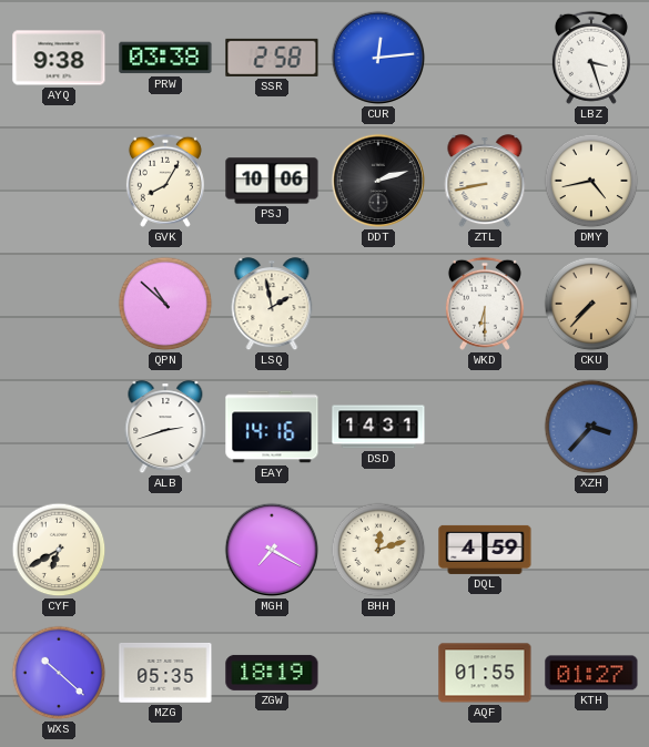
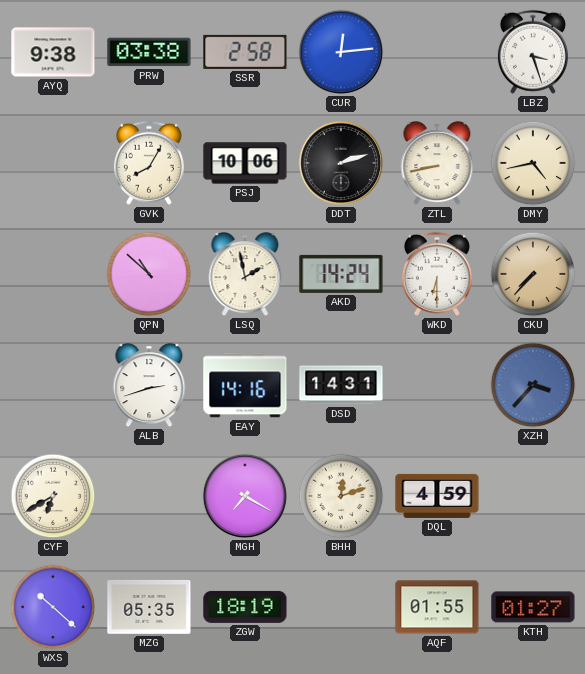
AKD: none -> 14:24 (341, 274)
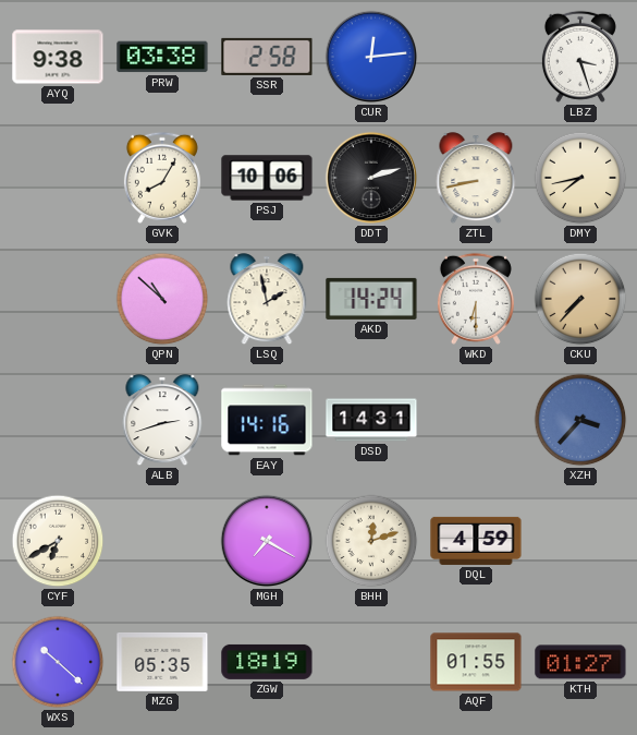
DMY: 4:43 -> 7:43 (580, 178)
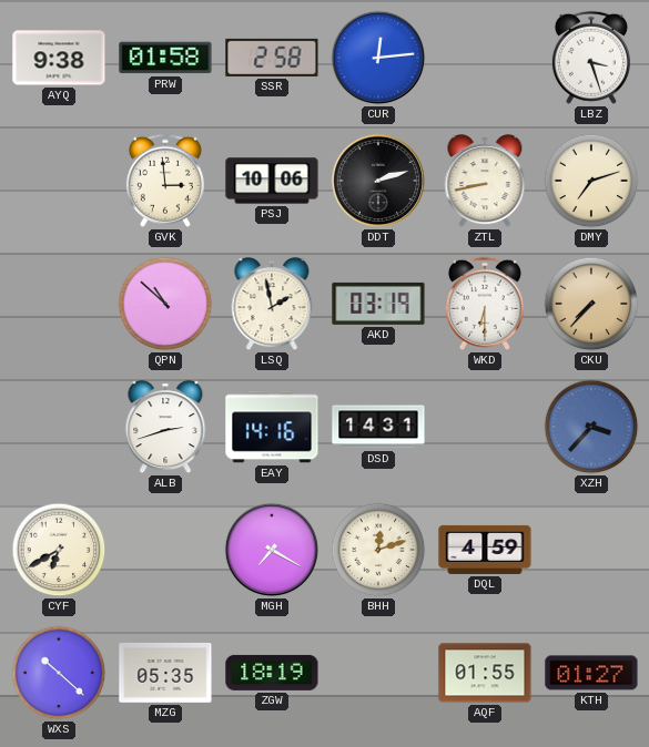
PRW: 03:38 -> 01:58 (165, 58)
GVK: 8:05 -> 2:59 (165, 181)
DMY: 7:43 -> 7:12 (591, 181)
AKD: 14:24 -> 03:19 (378, 304)
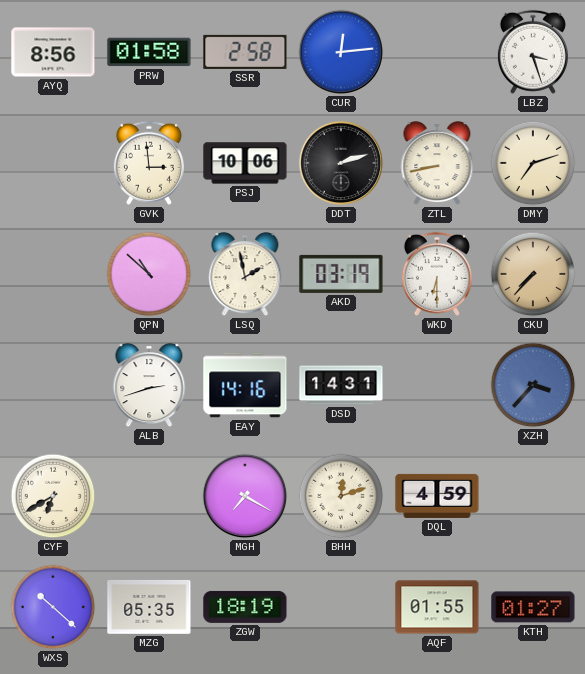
AYQ: 9:38 -> 8:56 (53, 52)
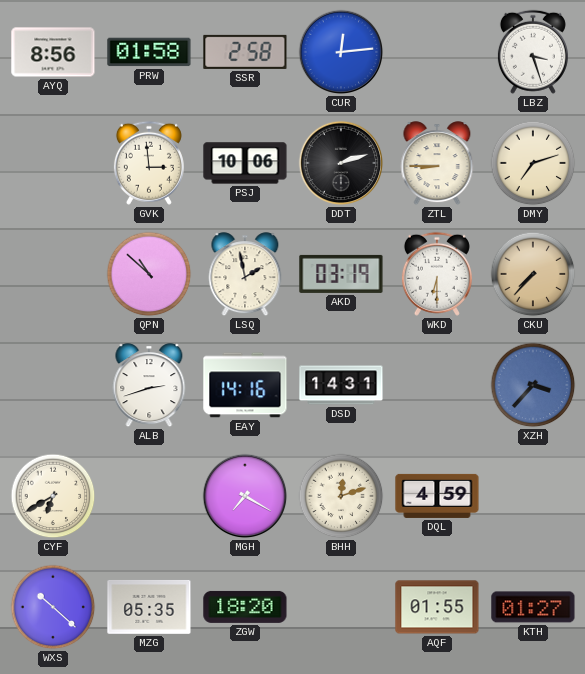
ZTL: 8:43 -> 8:45 (437, 164)
ZGW: 18:19 -> 18:20 (245, 607)
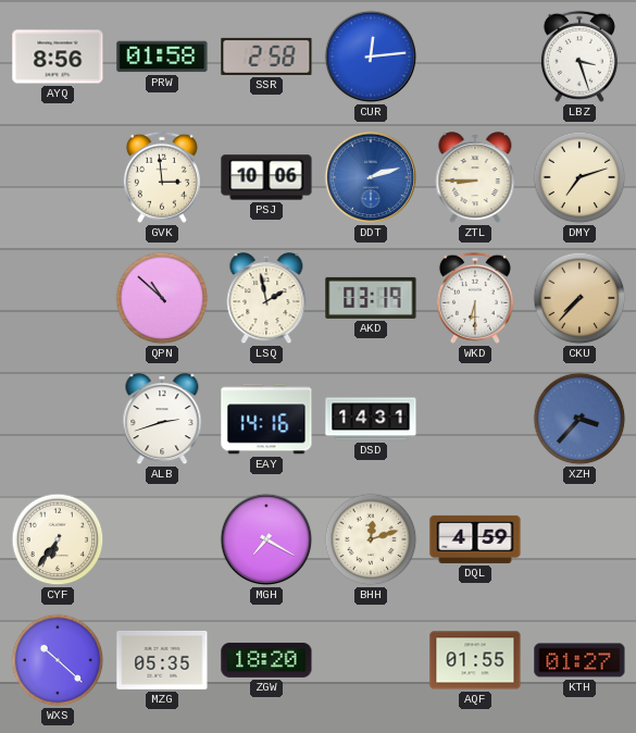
DDT dial: black -> blue (371, 177)
CYF: 6:40 -> 6:36 (58, 539)
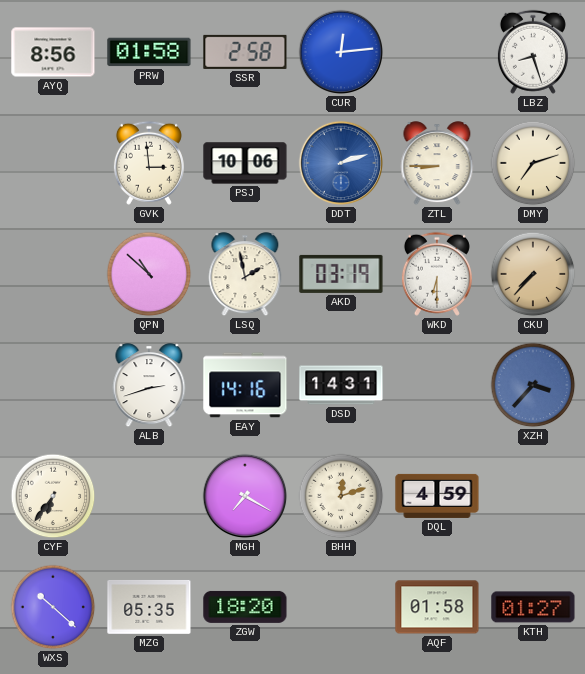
LBZ: 3:27 -> 8:27 (533, 52)
AQF: 01:55 -> 01:58 (437, 607)
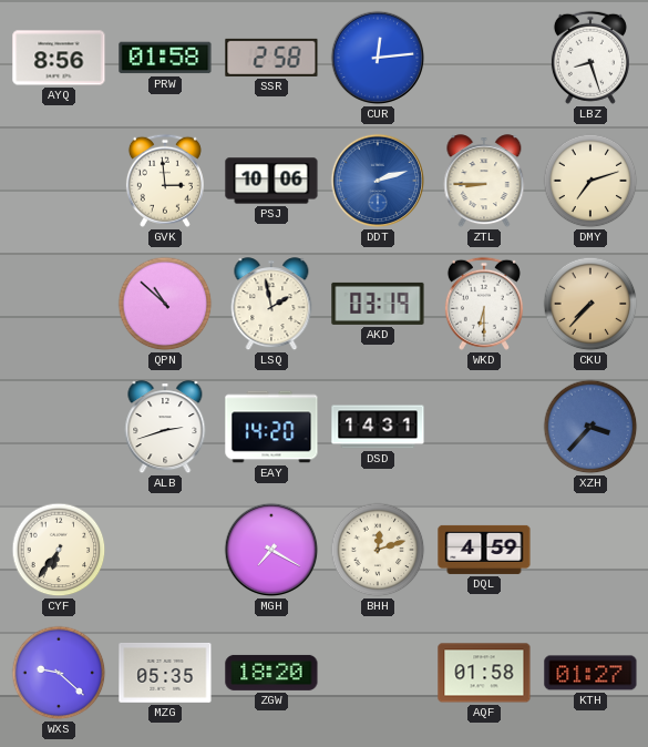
EAY: 14:16 -> 14:20 (271, 427)
WXS: 10:22 -> 9:22 (59, 673)
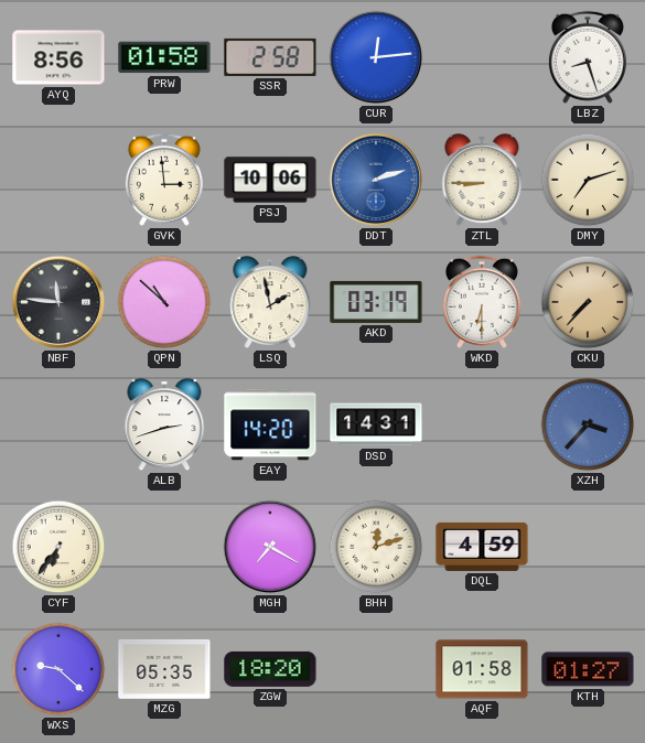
NBF: none -> 11:46 (58, 302)
